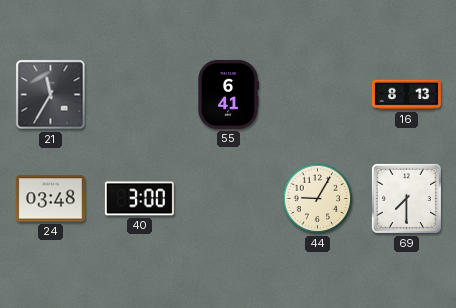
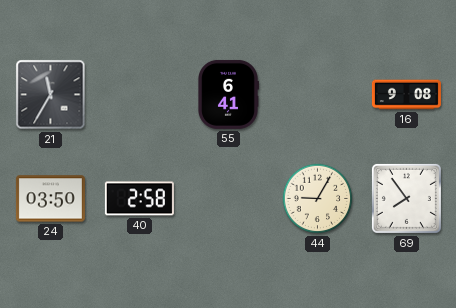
16: 8:13 -> 9:08 (406, 95)
24: 03:48 -> 03:50 (50, 199)
40: 3:00 -> 2:58 (139, 199)
69: 7:30 -> 7:54 (406, 198)
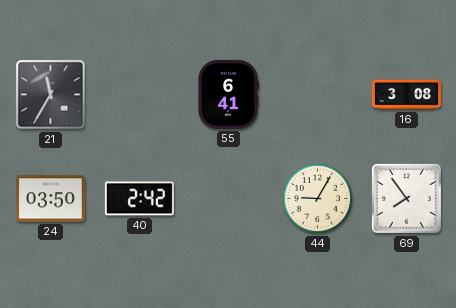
16: 9:08 -> 3:08 (406, 95)
40: 2:58 -> 2:42 (139, 199)
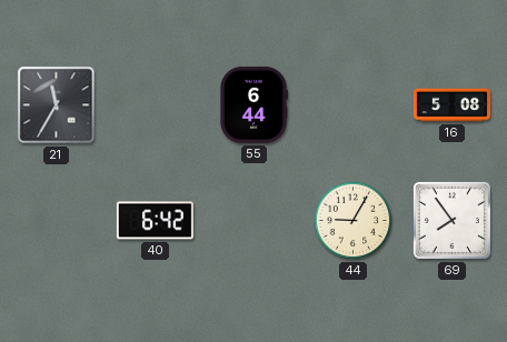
55: 6:41 -> 6:44 (255, 104)
16: 3:08 -> 5:08 (451, 105)
24: 03:50 -> none (50, 199)
40: 2:42 -> 6:42 (155, 221)
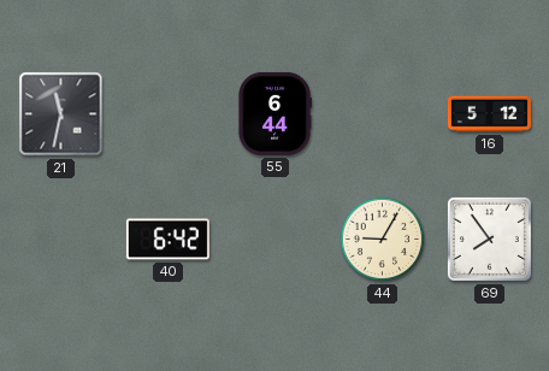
21: 11:35 -> 11:32 (61, 114)
16: 5:08 -> 5:12 (489, 114)
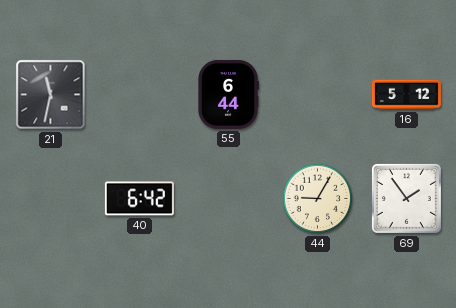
69: 7:54 -> 1:54 (406, 198)
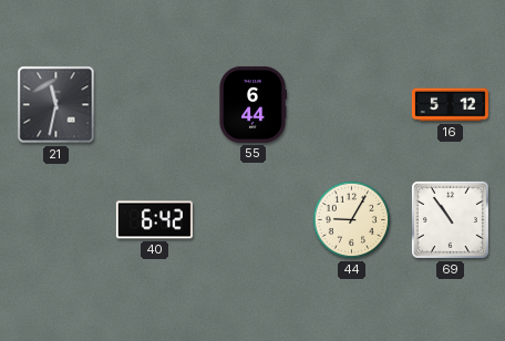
69: 1:54 -> 10:54 (450, 219)
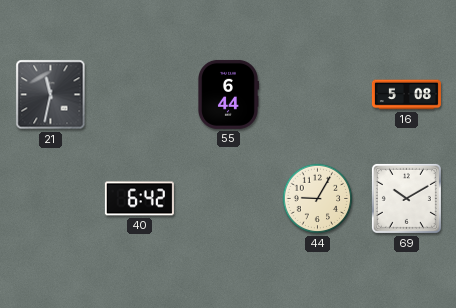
16: 5:12 -> 5:08 (406, 95)
69: 10:54 -> 10:10 (406, 198)
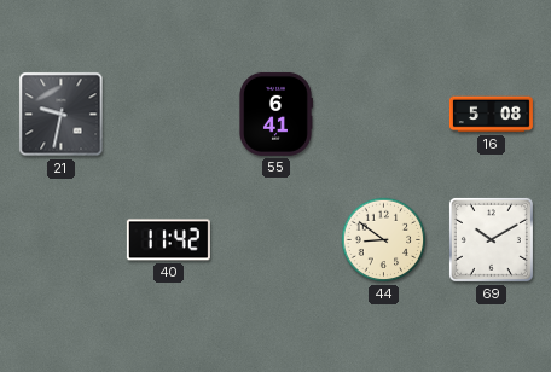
21: 11:32 -> 9:32 (62, 115)
55: 6:44 -> 6:41 (277, 114)
40: 6:42 -> 11:42 (168, 240)
44: 9:05 -> 8:51 (384, 240)
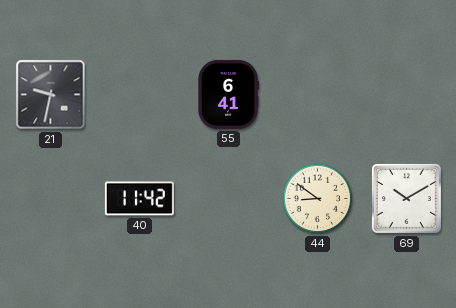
16: 5:08 -> none (491, 115)
